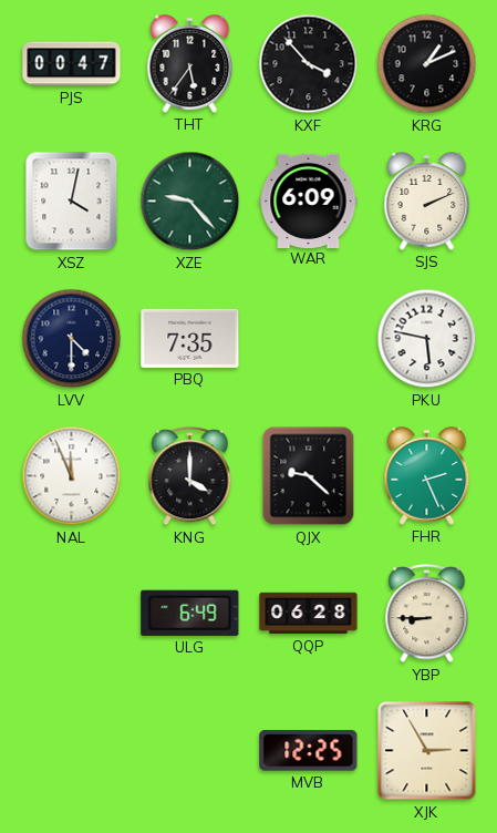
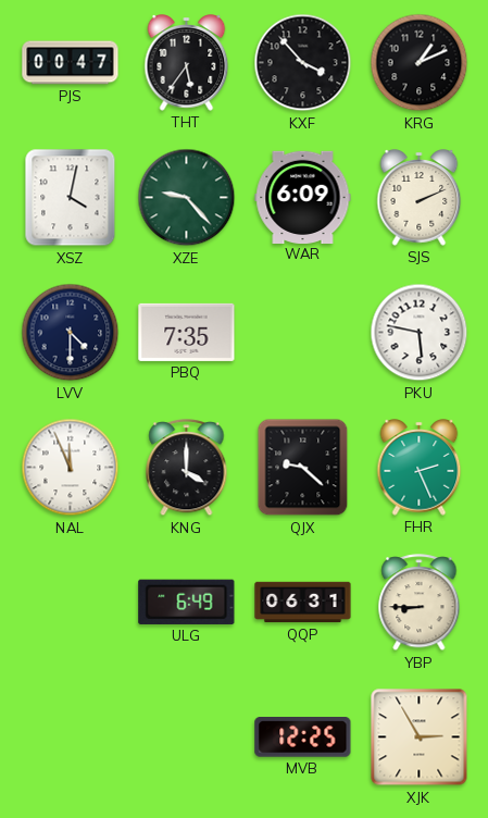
QQP: 06:28 -> 06:31 (303, 603)
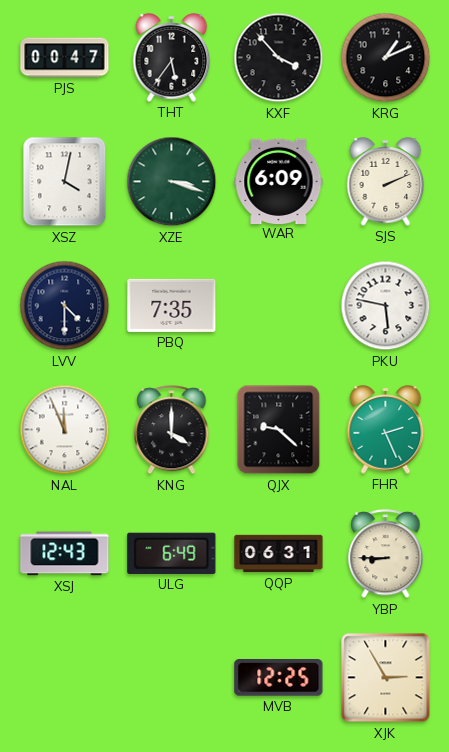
XZE: 9:23 -> 3:18 (172, 182)
XSJ: none -> 12:43 (65, 554)
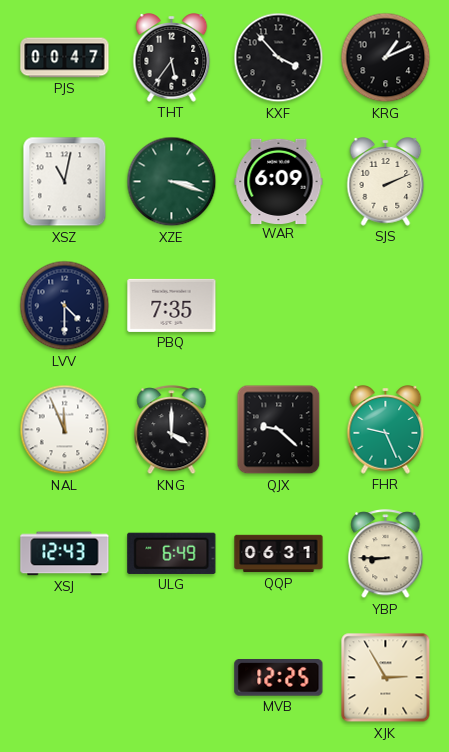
XSZ: 4:02 -> 11:02 (65, 182)
PKU: 5:47 -> none (386, 306)
FHR: 2:26 -> 9:26 (386, 430)
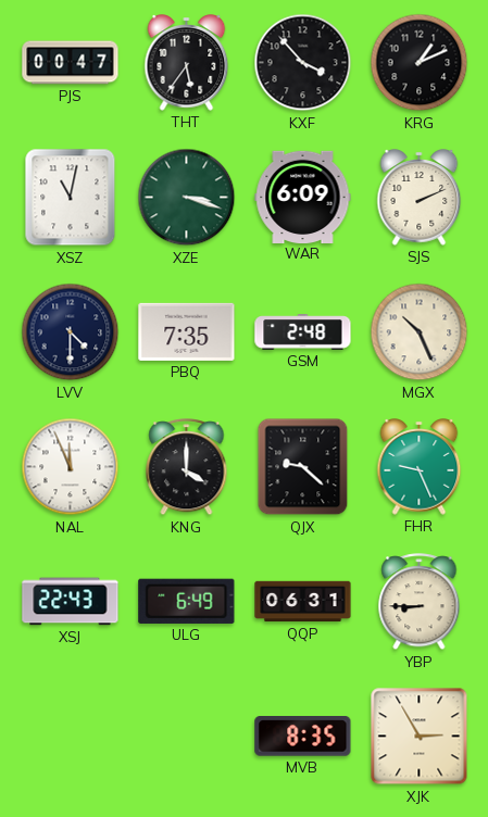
GSM: none -> 2:48 (303, 332)
MGX: none -> 10:26 (420, 332)
XSJ: 12:43 -> 22:43 (71, 602)
MVB: 12:25 -> 8:35 (303, 737)
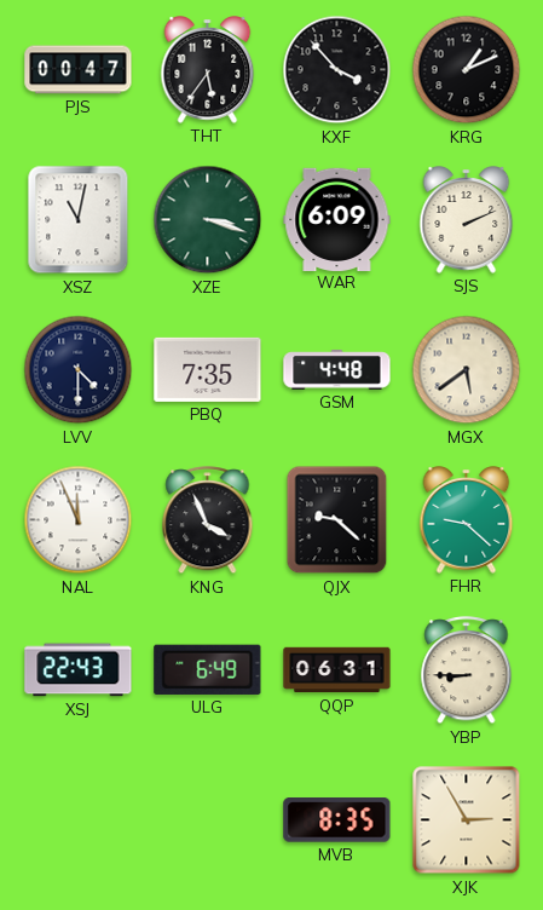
GSM: 2:48 -> 4:48 (337, 370)
MGX: 10:26 -> 5:39 (467, 370)
KNG: 4:00 -> 3:56 (208, 520)
FHR: 9:26 -> 9:22 (467, 520)
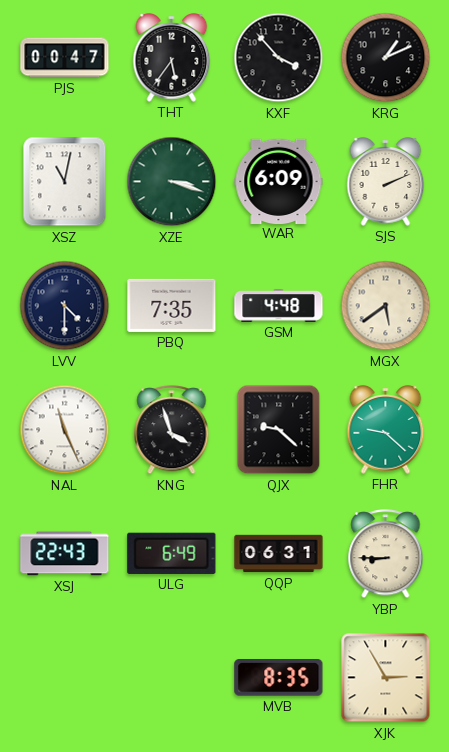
NAL: 11:56 -> 11:26 (65, 430)
KNG: 3:56 -> 3:57 (172, 430)
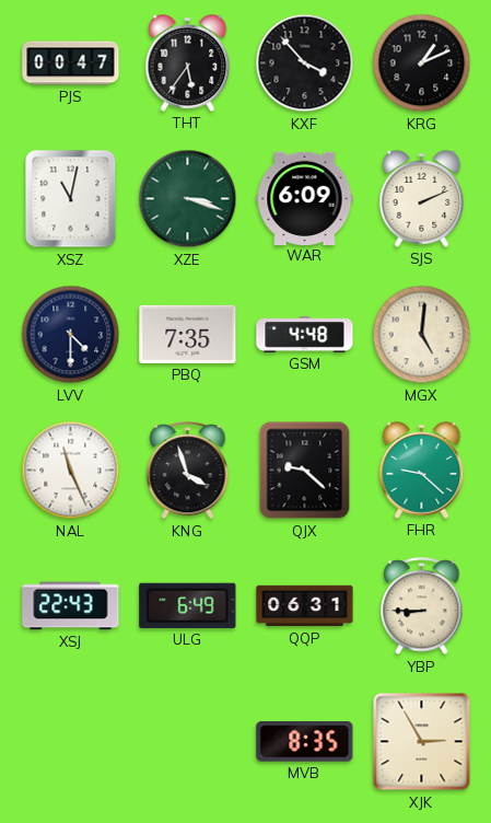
MGX: 5:39 -> 5:01 (422, 335)
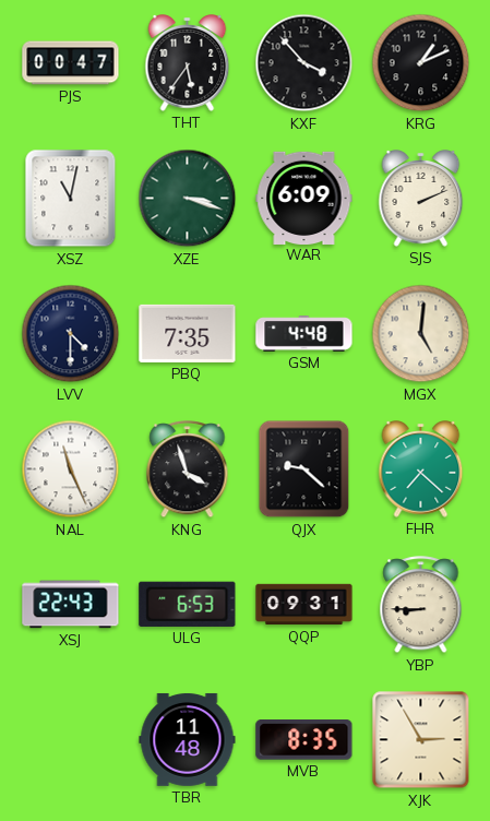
FHR: 9:22 -> 7:22 (421, 469)
ULG: 6:49 -> 6:53 (188, 604)
QQP: 06:31 -> 09:31 (304, 605)
TBR: none -> 11:48 (188, 739)
